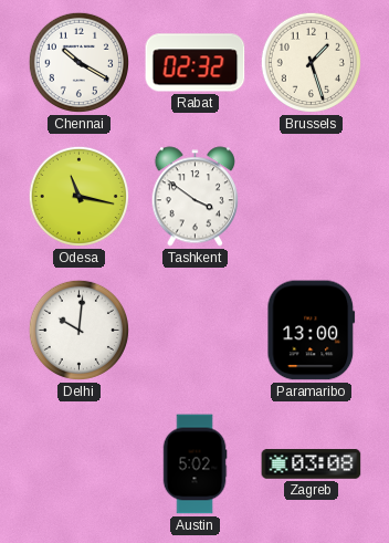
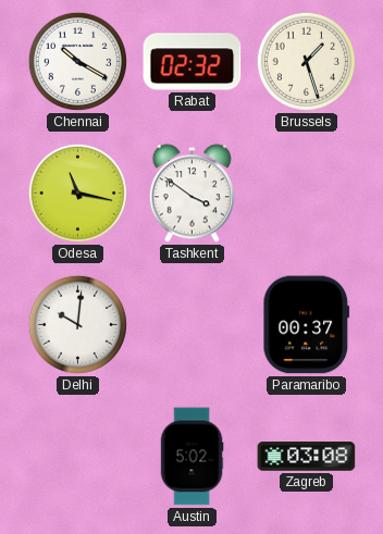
Paramaribo: 13:00 -> 00:37 (307, 325)
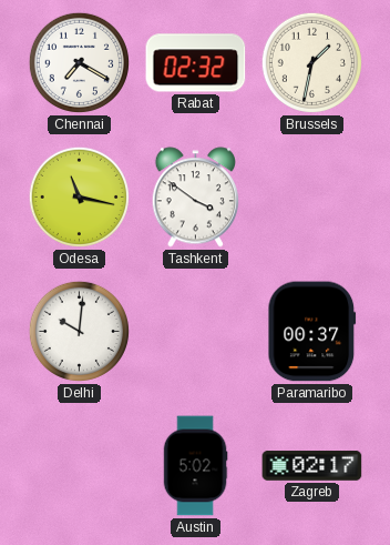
Chennai: 10:20 -> 7:20 (79, 62)
Brussels: 1:27 -> 1:32 (311, 62)
Zagreb: 03:08 -> 02:17 (312, 466)
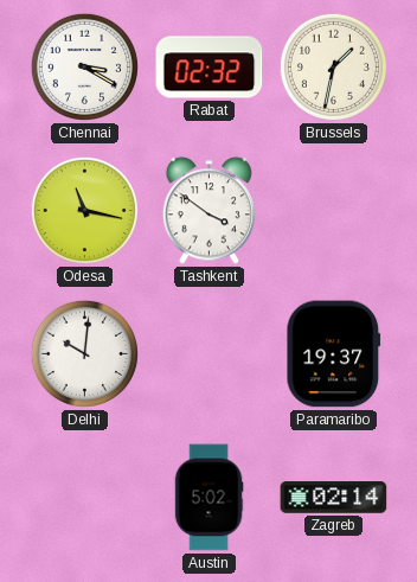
Chennai: 7:20 -> 3:20 (84, 66)
Paramaribo: 00:37 -> 19:37 (334, 354)
Zagreb: 02:17 -> 02:14 (334, 498)
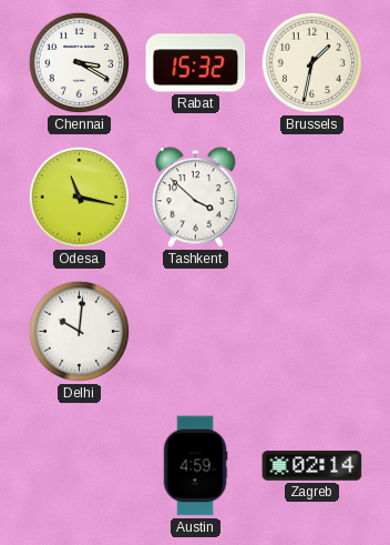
Rabat: 02:32 -> 15:32 (196, 63)
Tashkent: 3:51 -> 3:52 (195, 198)
Paramaribo: 19:37 -> none (334, 354)
Austin: 5:02 -> 4:59 (195, 466)
